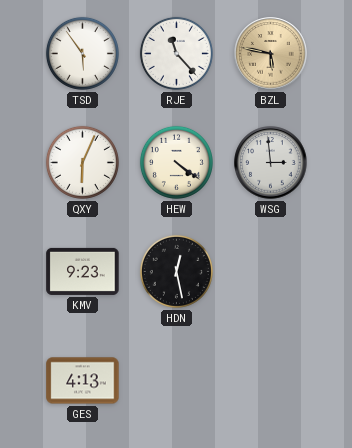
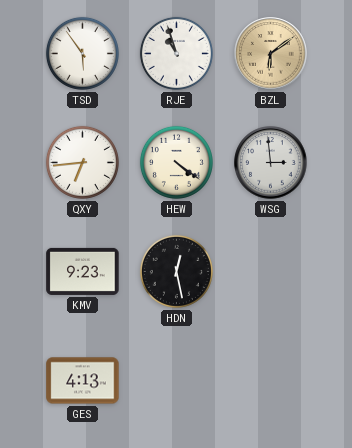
RJE: 11:23 -> 10:57 (176, 53)
BZL: 5:47 -> 6:09 (271, 54)
QXY: 6:04 -> 6:44 (82, 162)
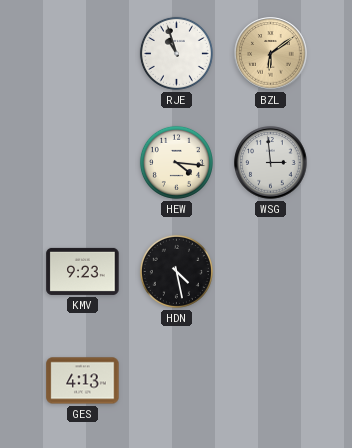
TSD: 5:54 -> none (82, 53)
QXY: 6:44 -> none (82, 162)
HEW: 4:21 -> 4:16 (176, 162)
HDN: 12:28 -> 4:28 (176, 271)
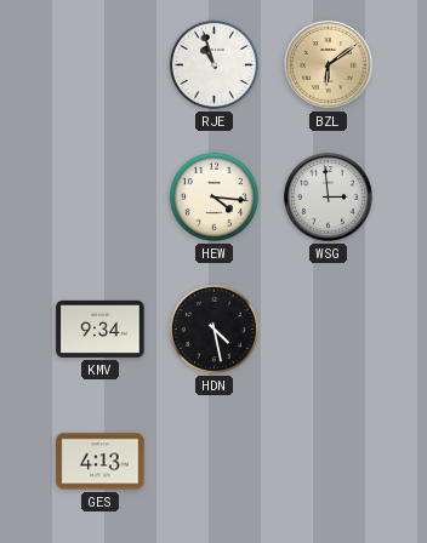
KMV: 9:23 -> 9:34 (101, 328)
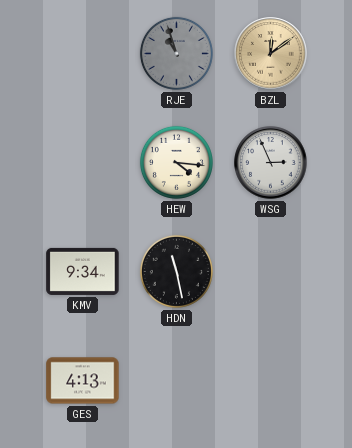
RJE dial: white -> grey (176, 53)
BZL: 6:09 -> 12:09 (271, 54)
WSG: 2:59 -> 2:56 (271, 163)
HDN: 4:28 -> 11:28 (176, 271)
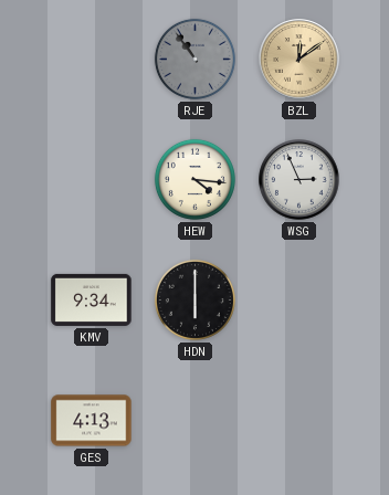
RJE: 10:57 -> 10:54 (195, 59)
HDN: 11:28 -> 6:00 (195, 299)
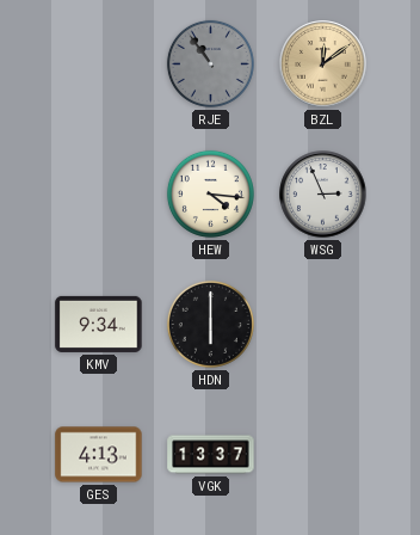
VGK: none -> 13:37 (211, 455)
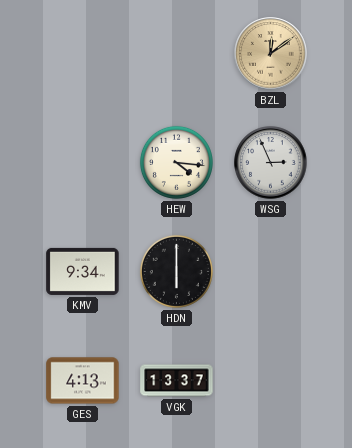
RJE: 10:54 -> none (210, 63)
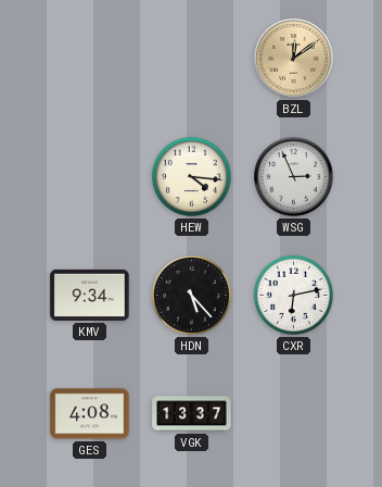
HDN: 6:00 -> 5:23 (191, 295)
CXR: none -> 6:13 (293, 295)
GES: 4:13 -> 4:08 (90, 414)
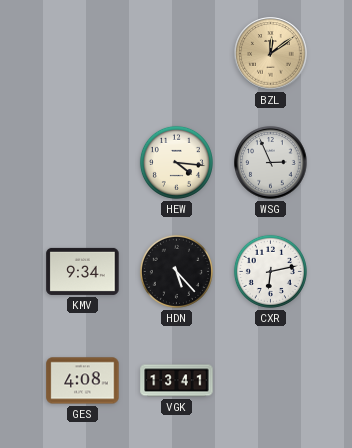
VGK: 13:37 -> 13:41 (177, 381)
